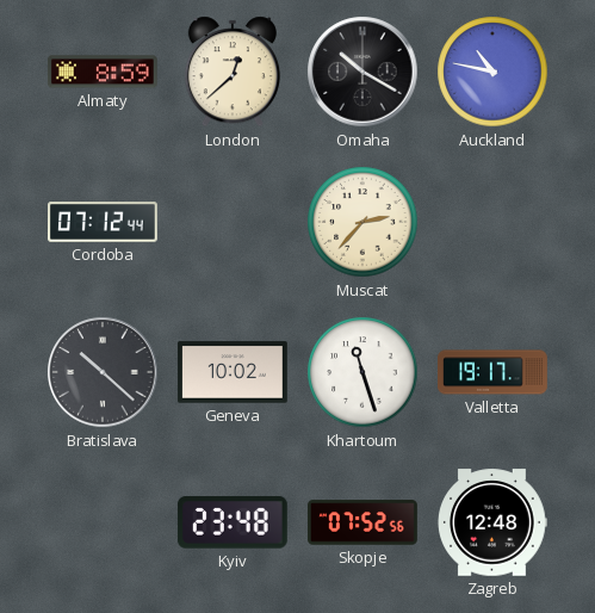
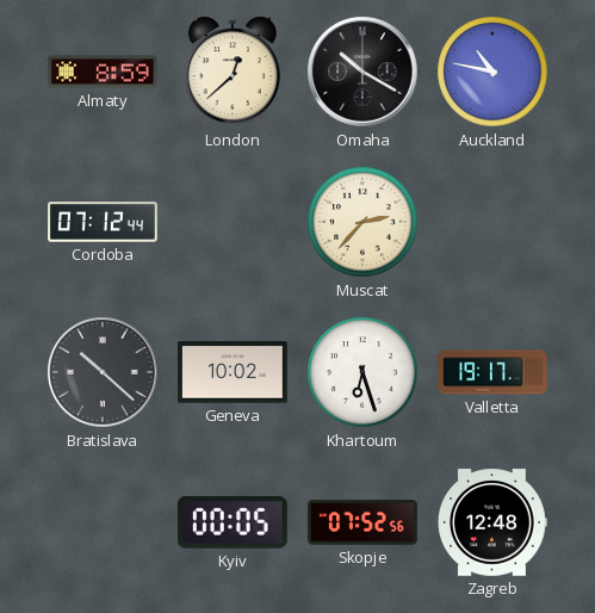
Khartoum: 11:27 -> 6:27 (362, 372)
Kyiv: 23:48 -> 00:05 (233, 522)
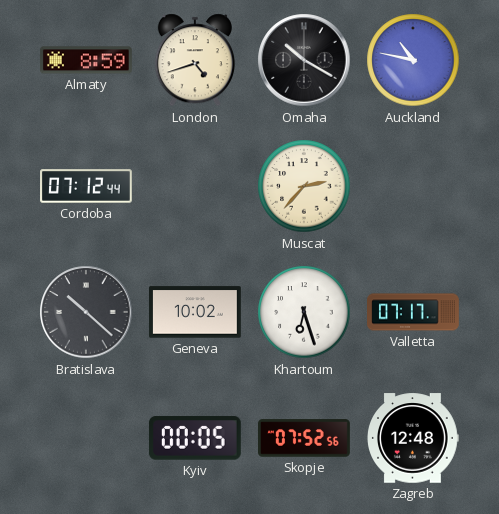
London: 12:38 -> 4:42 (195, 60)
Valletta: 19:17 -> 07:17 (414, 312)
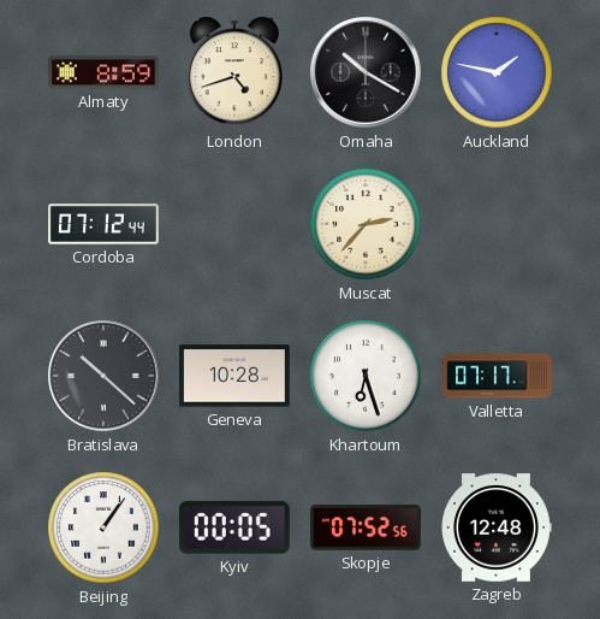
Auckland: 10:47 -> 1:47 (497, 72)
Geneva: 10:02 -> 10:28 (234, 376)
Beijing: none -> 1:06 (103, 527)
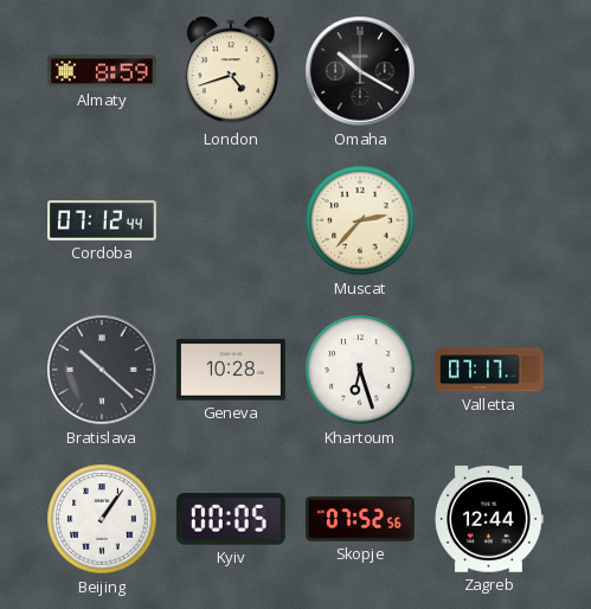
Auckland: 1:47 -> none (497, 72)
Zagreb: 12:48 -> 12:44 (489, 519)
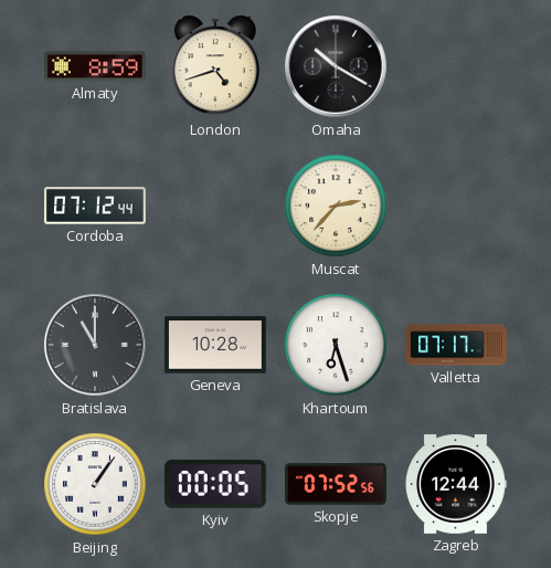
Bratislava: 10:22 -> 11:00 (95, 345)
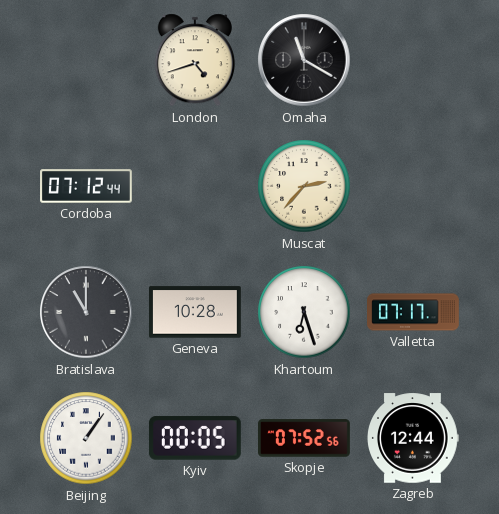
Almaty: 8:59 -> none (96, 66)
Omaha: 10:20 -> 11:20 (304, 60)
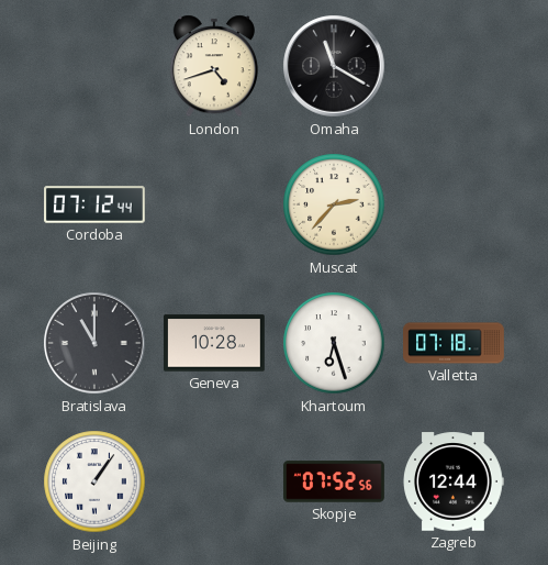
Valletta: 07:17 -> 07:18 (455, 343)
Kyiv: 00:05 -> none (195, 438)
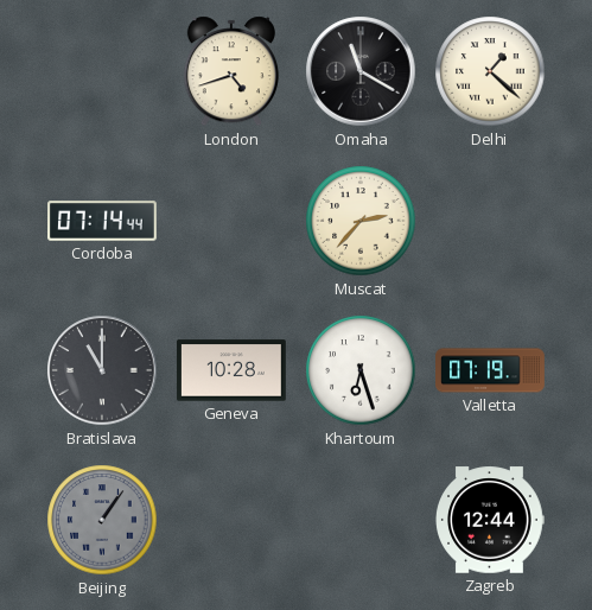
Delhi: none -> 1:22 (490, 71)
Cordoba: 07:12 -> 07:14 (103, 221)
Valletta: 07:18 -> 07:19 (491, 370)
Beijing dial: white -> grey (102, 520)
Skopje: 07:52 -> none (335, 481)
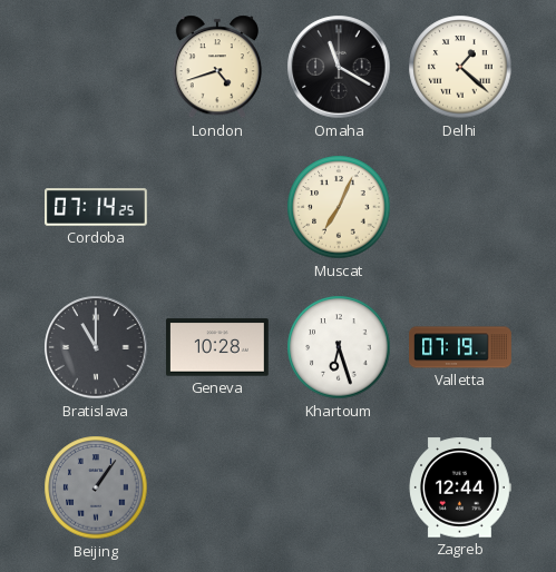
Cordoba: 07:14:44 -> 07:14:25 (97, 207)
Muscat: 2:37 -> 7:04 (339, 207)
